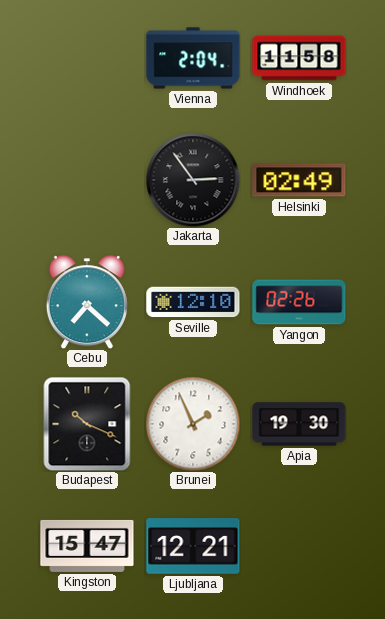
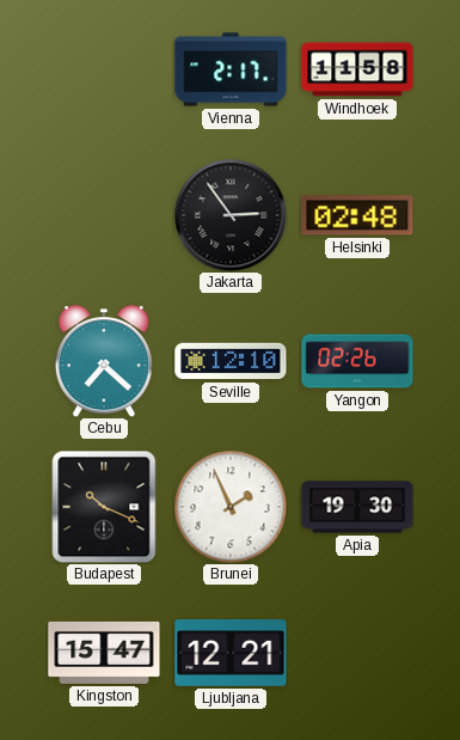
Vienna: 2:04 -> 2:17 (231, 69)
Helsinki: 02:49 -> 02:48 (357, 215)
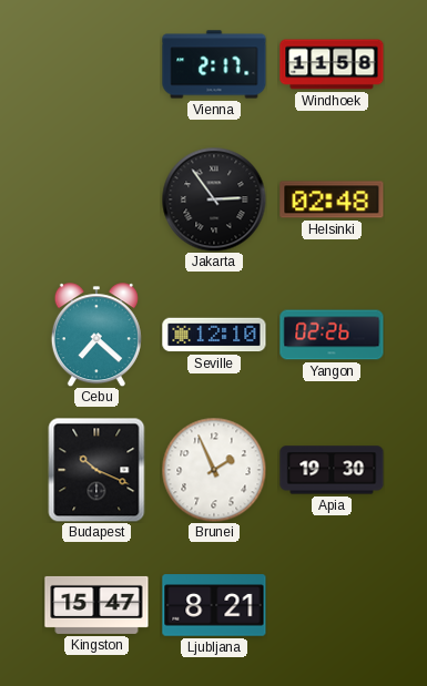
Ljubljana: 12:21 -> 8:21 (214, 605)
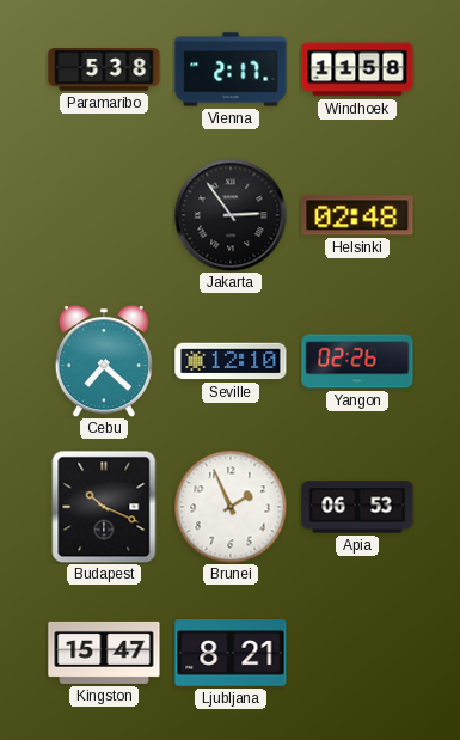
Paramaribo: none -> 5:38 (104, 71)
Apia: 19:30 -> 06:53 (357, 507)
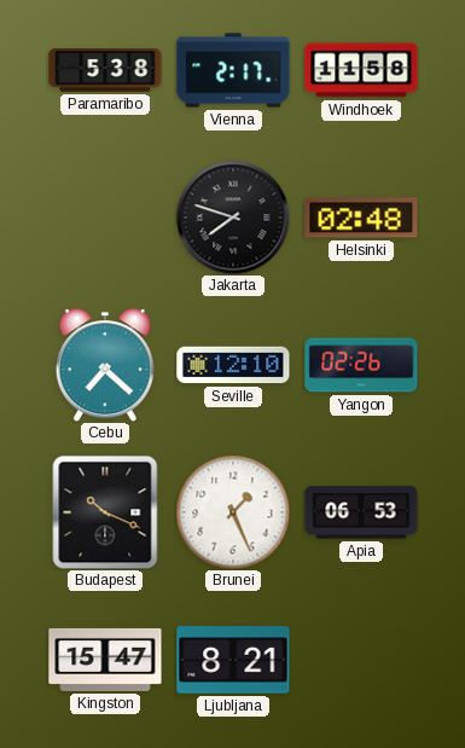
Jakarta: 2:54 -> 7:48 (233, 218)
Brunei: 1:56 -> 1:26 (233, 512)
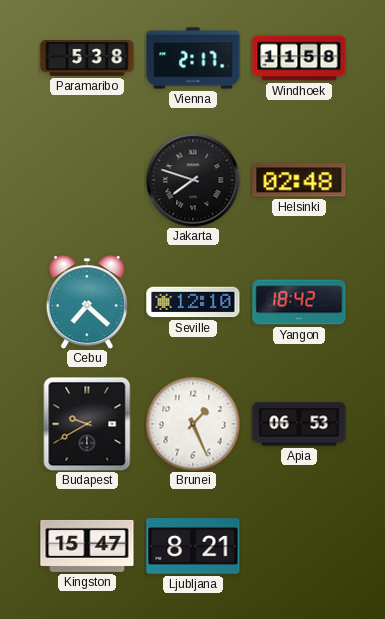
Yangon: 02:26 -> 18:42 (299, 302)
Budapest: 10:19 -> 9:40 (87, 424)
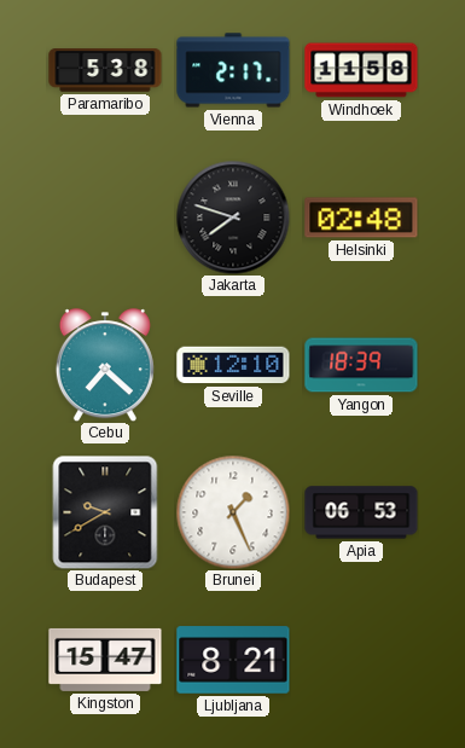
Yangon: 18:42 -> 18:39 (361, 365)
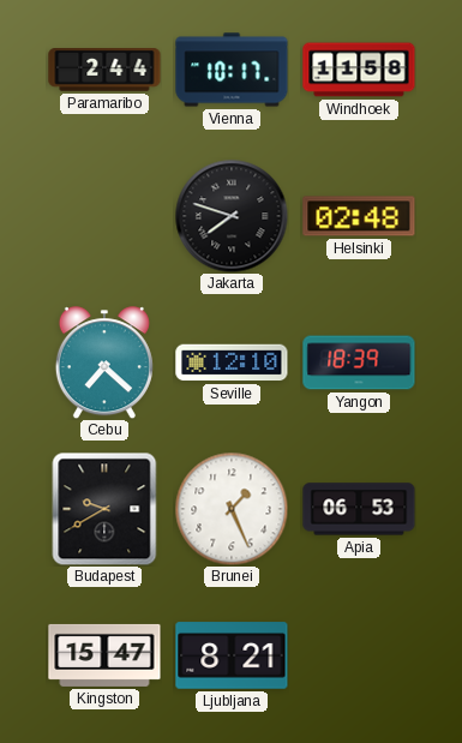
Paramaribo: 5:38 -> 2:44 (104, 71)
Vienna: 2:17 -> 10:17 (232, 70)
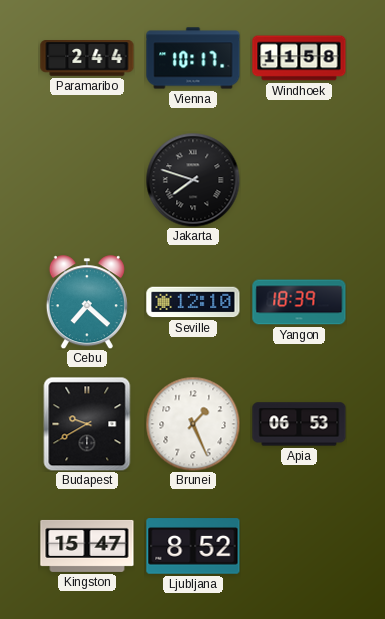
Helsinki: 02:48 -> none (359, 216)
Ljubljana: 8:21 -> 8:52 (193, 546)
